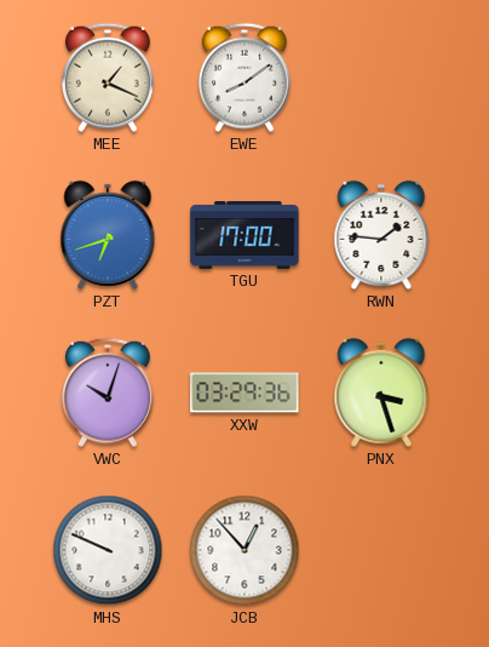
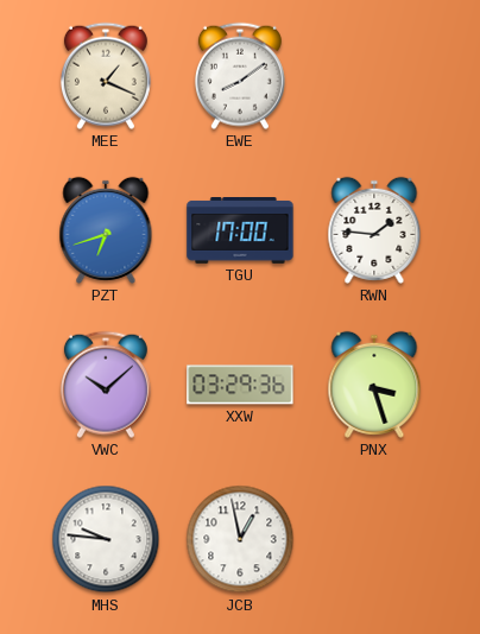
VWC: 10:03 -> 10:08 (106, 385)
MHS: 9:49 -> 9:46 (106, 539)
JCB: 12:53 -> 12:58 (240, 539)
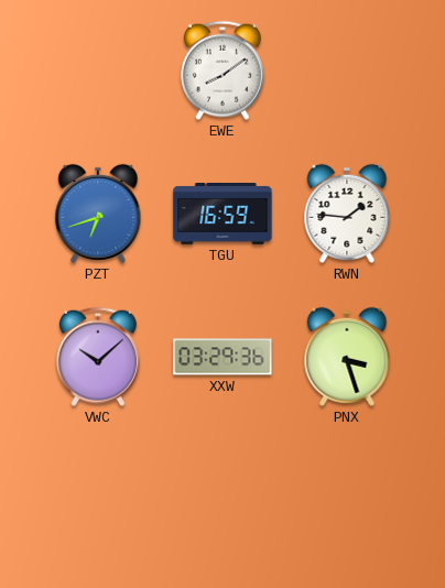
MEE: 1:19 -> none (106, 76)
TGU: 17:00 -> 16:59 (223, 215)
MHS: 9:46 -> none (106, 539)
JCB: 12:58 -> none (240, 539)
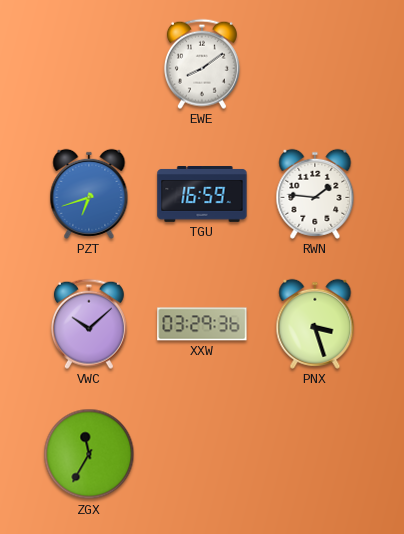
ZGX: none -> 11:35 (89, 454)
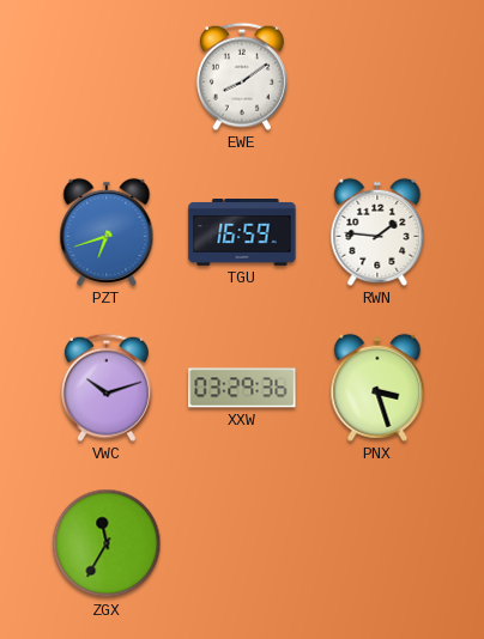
VWC: 10:08 -> 10:12 (107, 388)
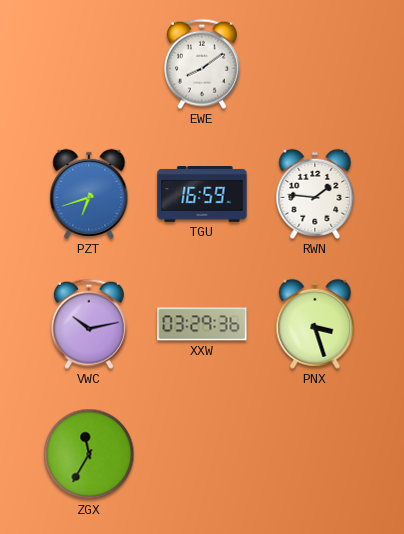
VWC: 10:12 -> 10:13 (89, 324)
